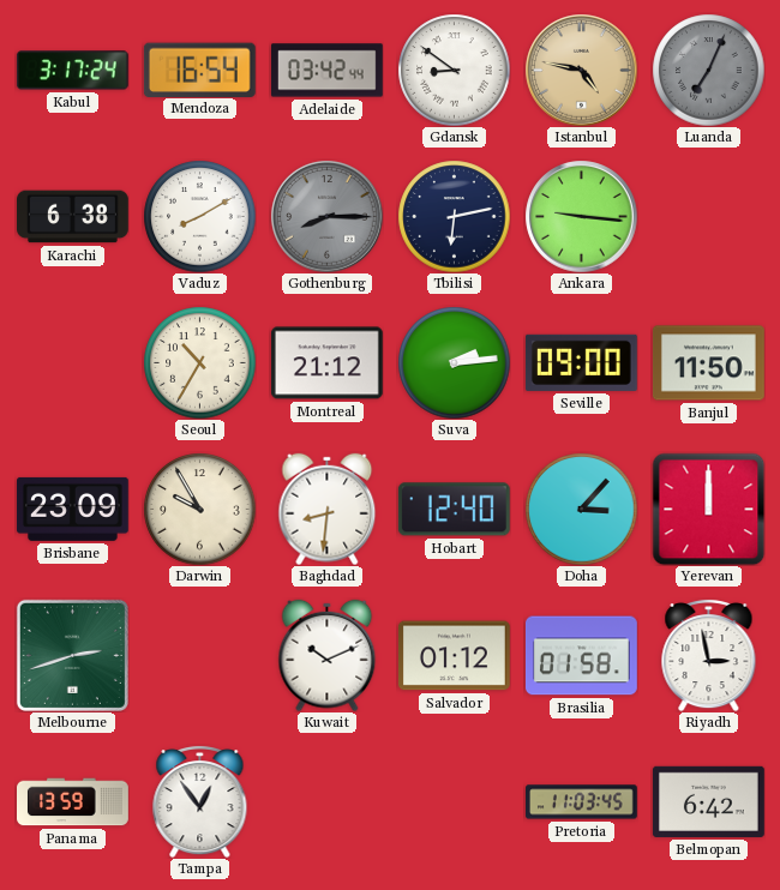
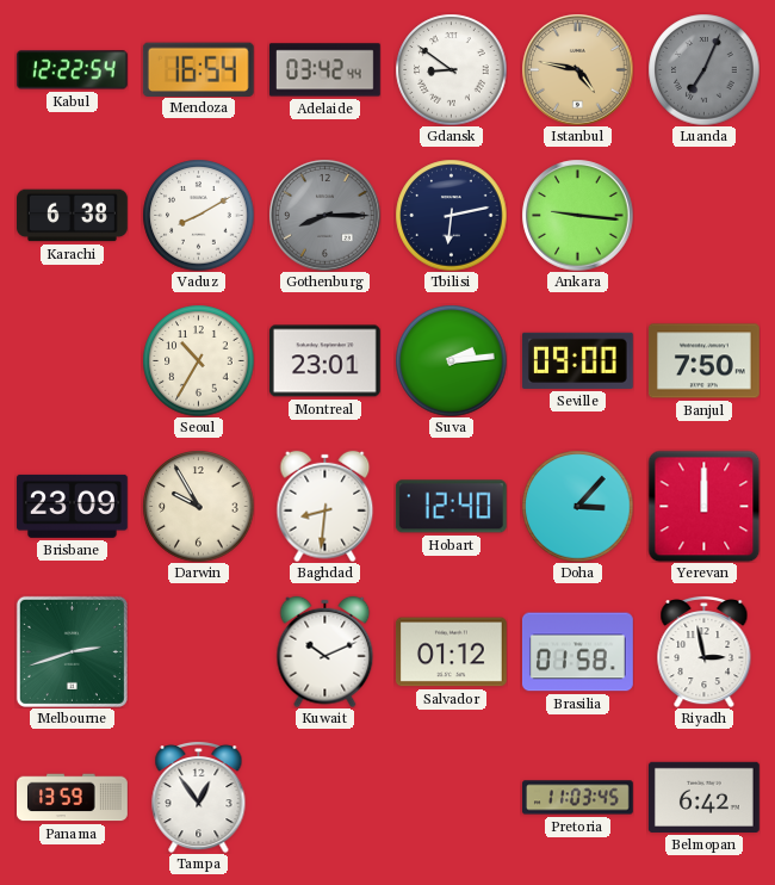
Kabul: 3:17 -> 12:22 (72, 70)
Montreal: 21:12 -> 23:01 (324, 361)
Banjul: 11:50 -> 7:50 (705, 361)
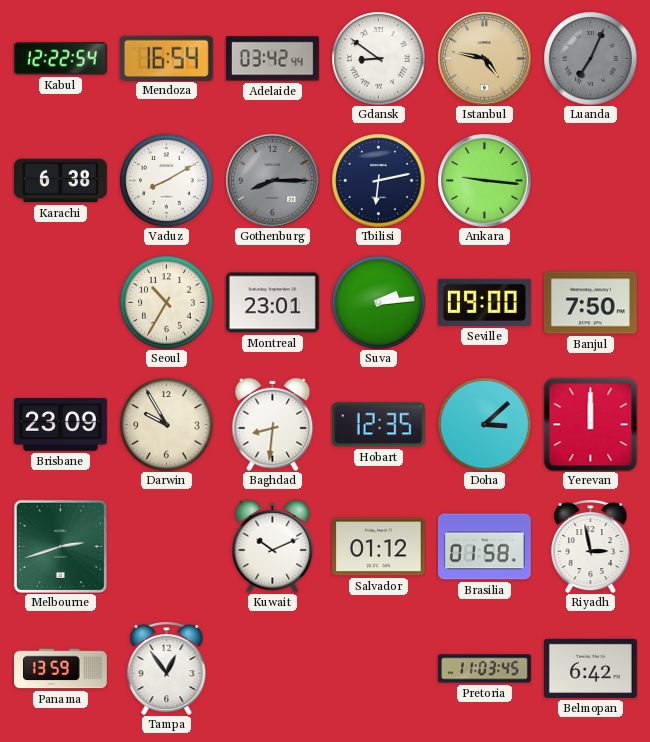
Hobart: 12:40 -> 12:35 (378, 425)
Doha: 3:07 -> 3:08 (484, 424)
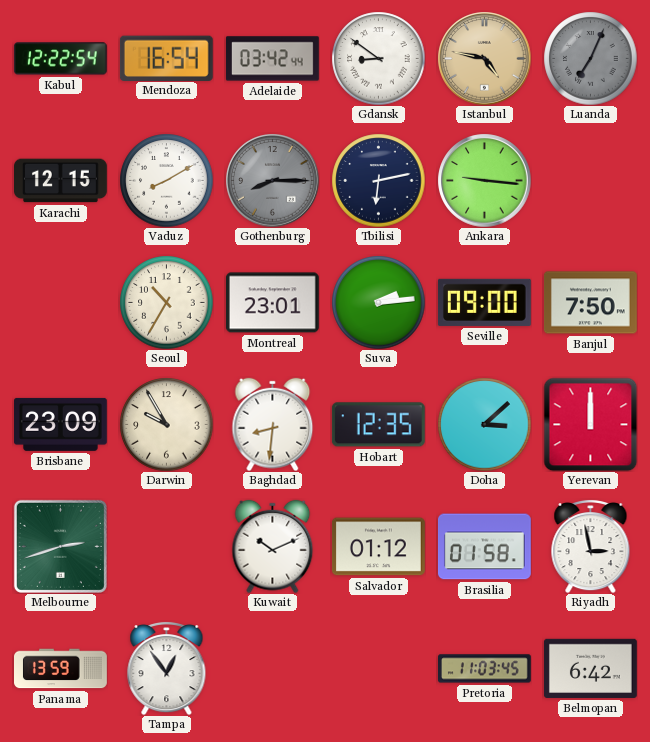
Karachi: 6:38 -> 12:15 (61, 181)
